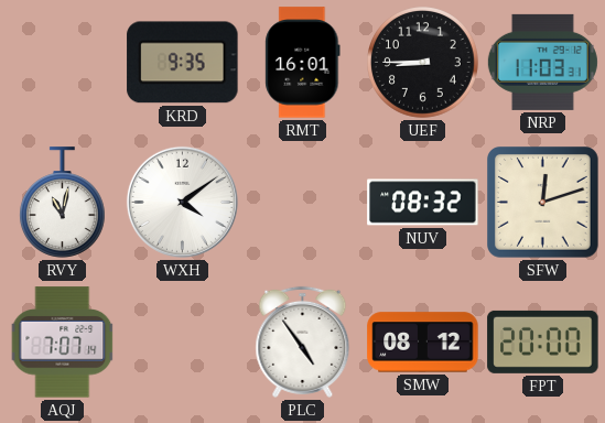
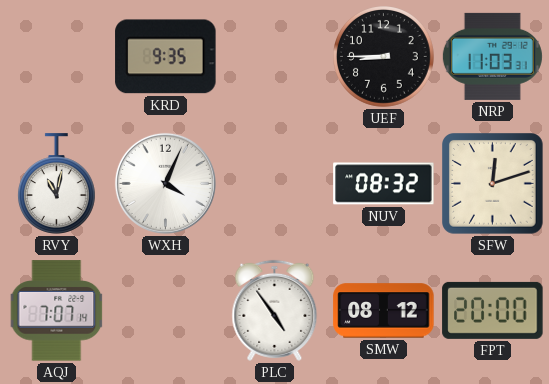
RMT: 16:01 -> none (303, 63)
WXH: 4:09 -> 4:04 (165, 183)
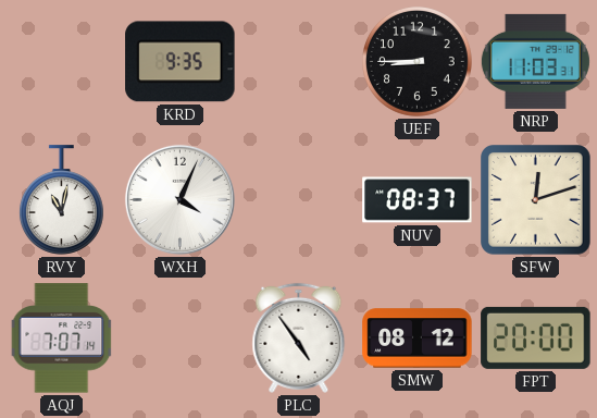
NUV: 08:32 -> 08:37 (418, 200)
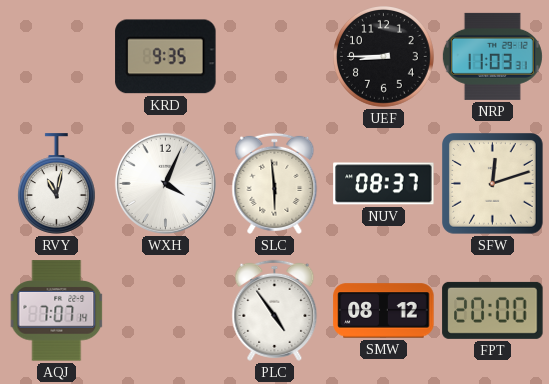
SLC: none -> 5:59 (275, 183)
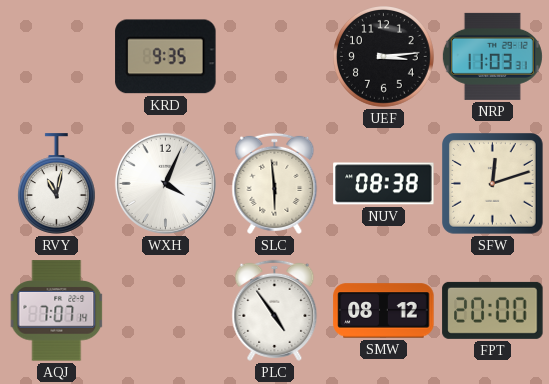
UEF: 8:45 -> 3:14 (384, 57)
NUV: 08:37 -> 08:38 (384, 184)
